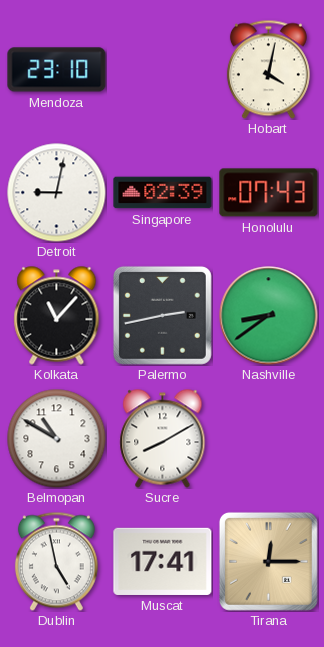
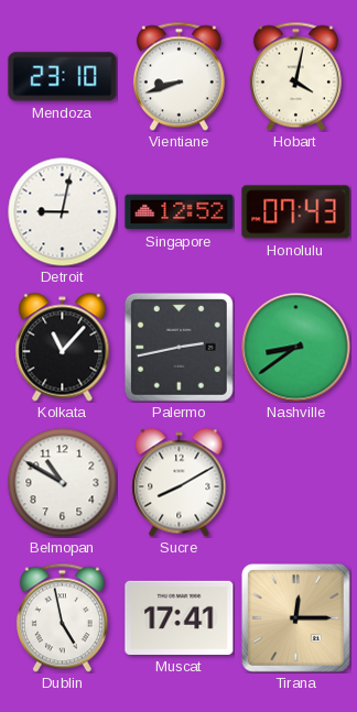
Vientiane: none -> 8:42 (178, 76)
Singapore: 02:39 -> 12:52 (180, 212)
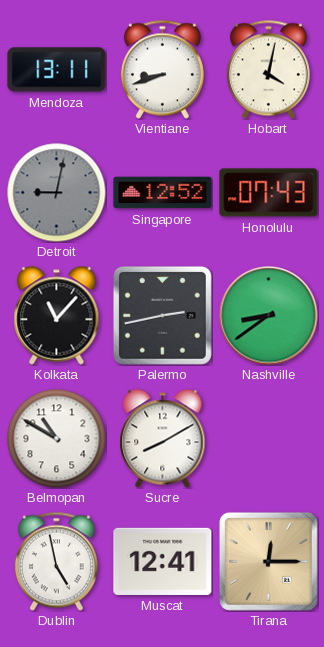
Mendoza: 23:10 -> 13:11 (57, 70)
Detroit dial: white -> grey (57, 193)
Muscat: 17:41 -> 12:41 (163, 561)
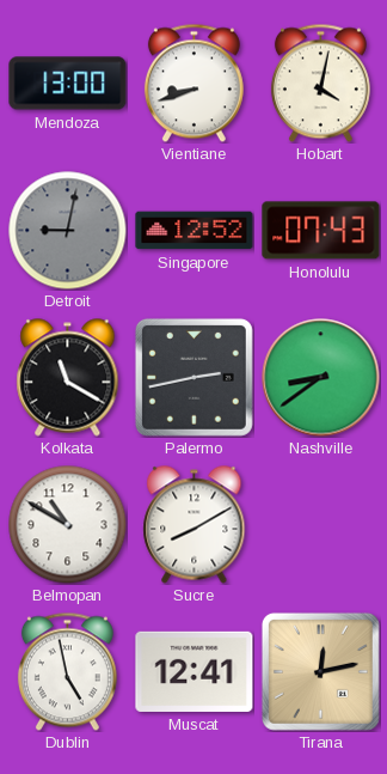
Mendoza: 13:11 -> 13:00 (68, 84)
Kolkata: 11:07 -> 11:20 (68, 378)
Tirana: 12:15 -> 12:13 (320, 671)
